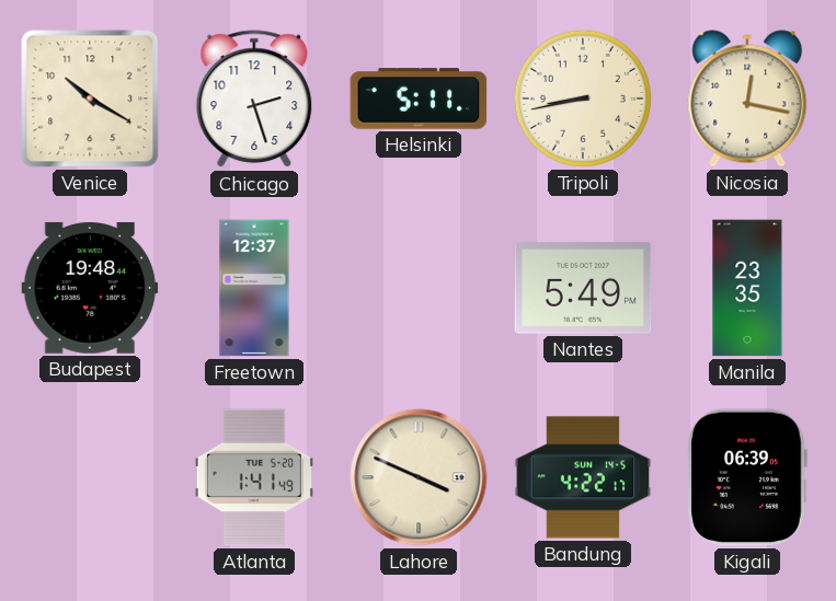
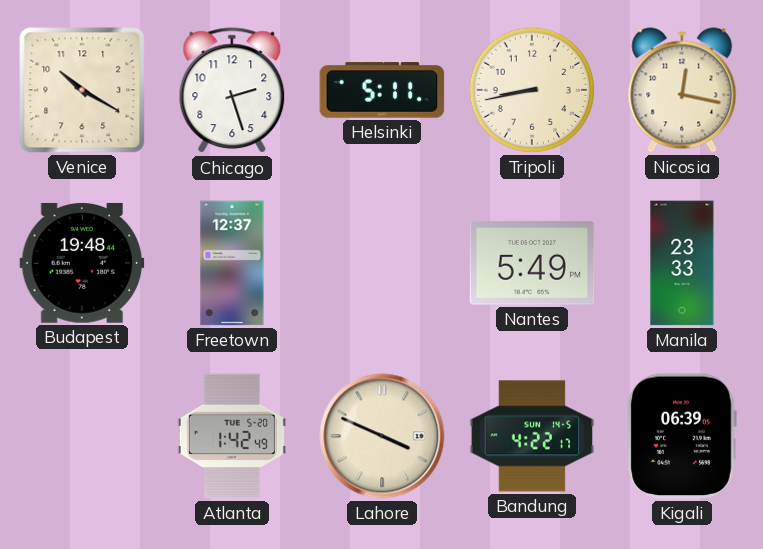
Manila: 23:35 -> 23:33 (682, 263)
Atlanta: 1:41 -> 1:42 (232, 436)
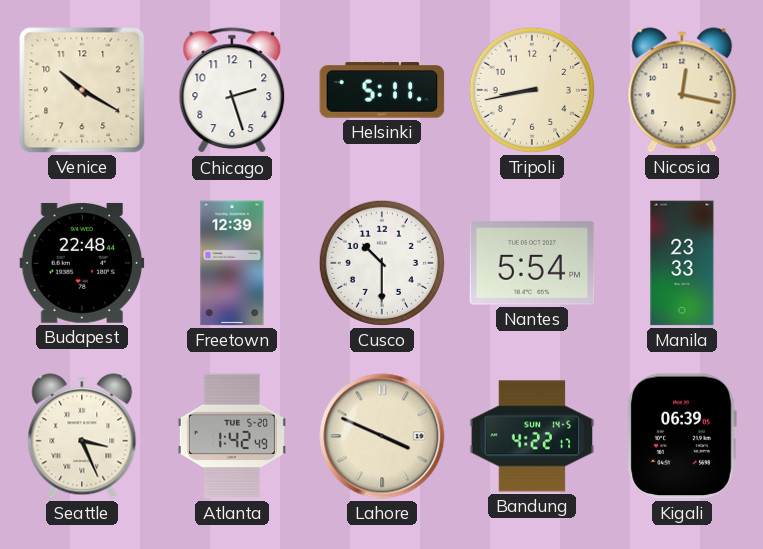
Budapest: 19:48 -> 22:48 (82, 263)
Freetown: 12:37 -> 12:39 (232, 263)
Cusco: none -> 10:30 (382, 263)
Nantes: 5:49 -> 5:54 (532, 263)
Seattle: none -> 3:26 (82, 436)
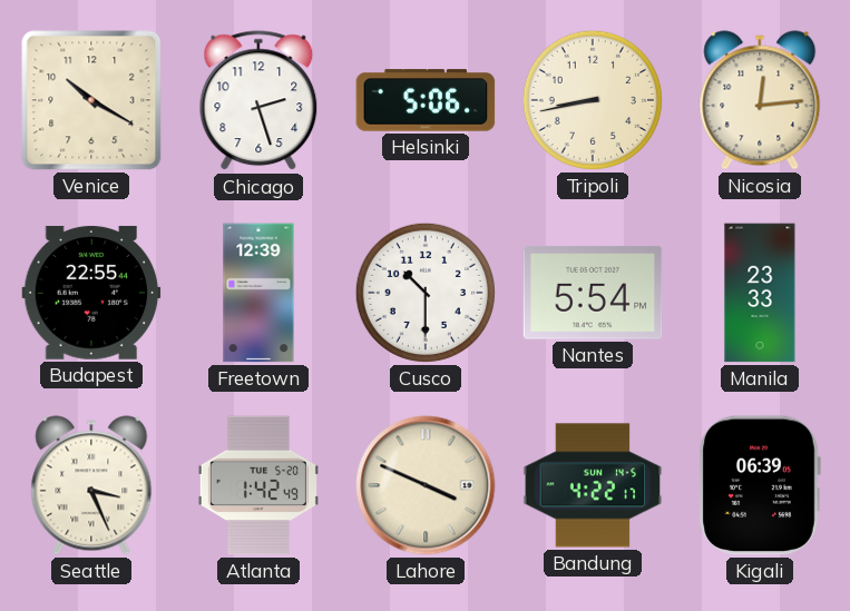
Helsinki: 5:11 -> 5:06 (426, 100)
Nicosia: 12:17 -> 12:14 (760, 100)
Budapest: 22:48 -> 22:55 (91, 293)
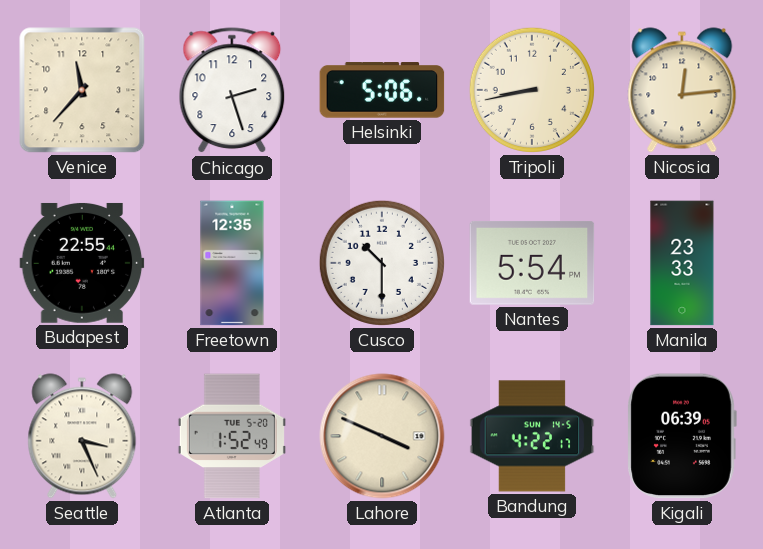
Venice: 10:20 -> 11:37 (82, 90)
Freetown: 12:39 -> 12:35 (232, 263)
Atlanta: 1:42 -> 1:52 (232, 436)
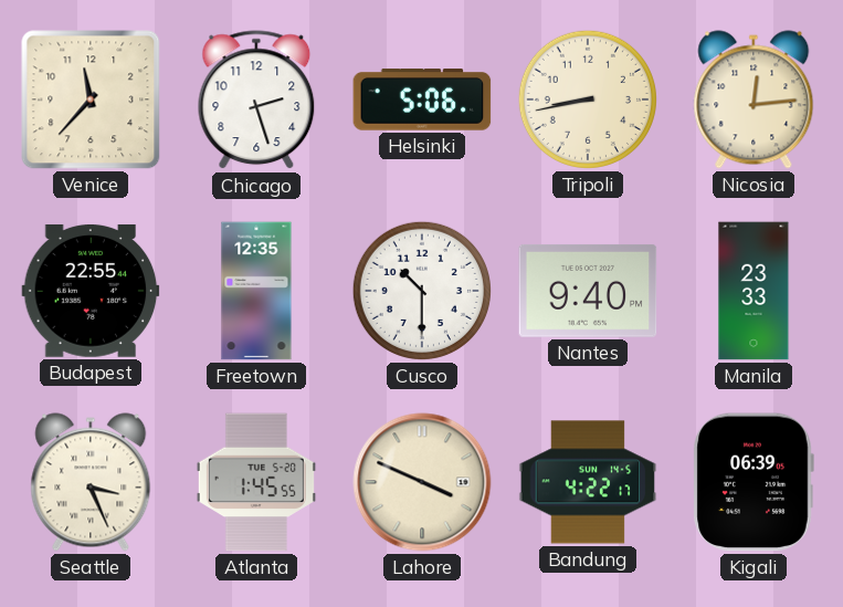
Nantes: 5:54 -> 9:40 (588, 291)
Atlanta: 1:52 -> 1:45 (256, 482)
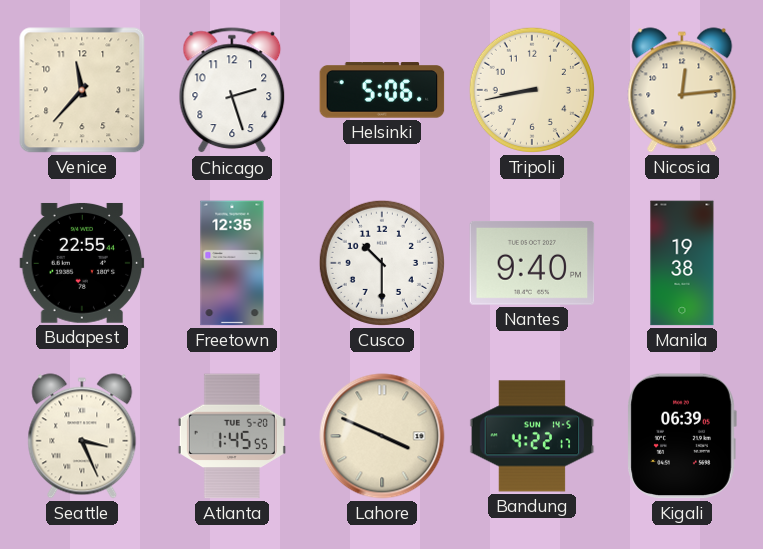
Manila: 23:33 -> 19:38 (682, 263)
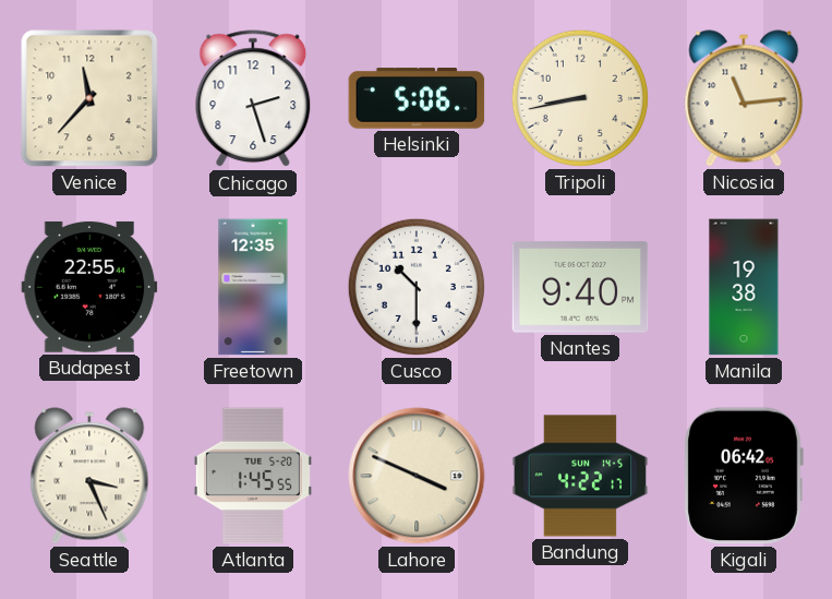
Nicosia: 12:14 -> 11:14 (744, 98)
Kigali: 06:39 -> 06:42 (744, 476)
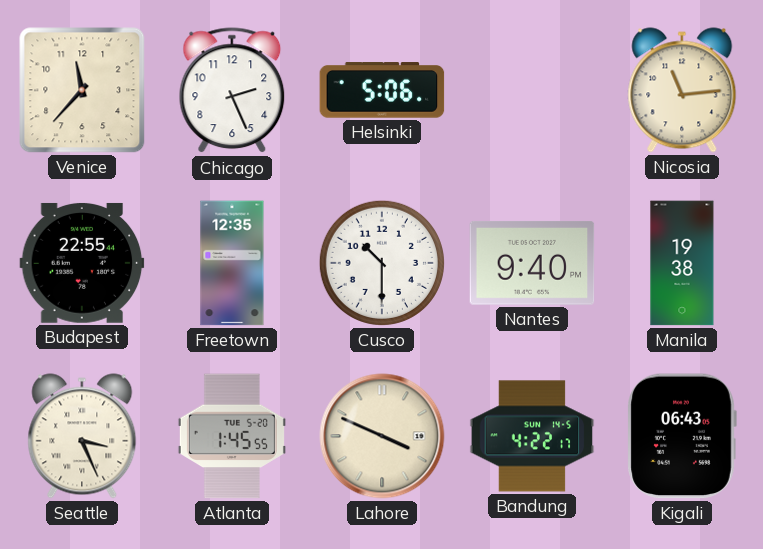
Chicago: 2:27 -> 2:26 (232, 91)
Tripoli: 8:43 -> none (580, 98)
Kigali: 06:42 -> 06:43 (682, 436)
